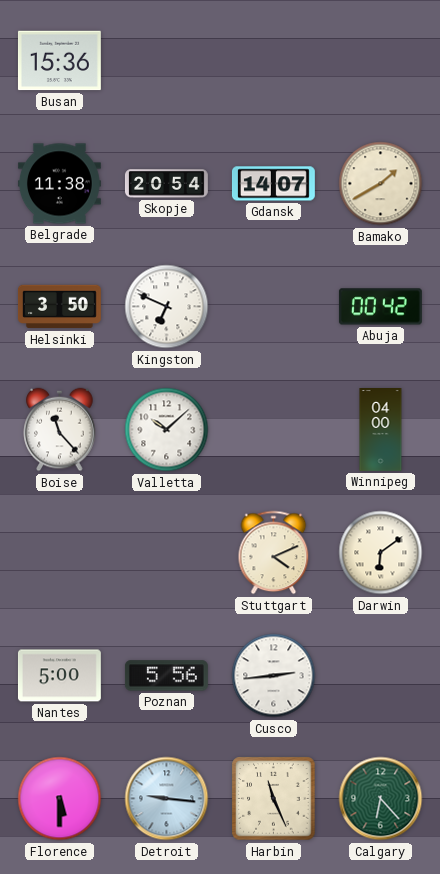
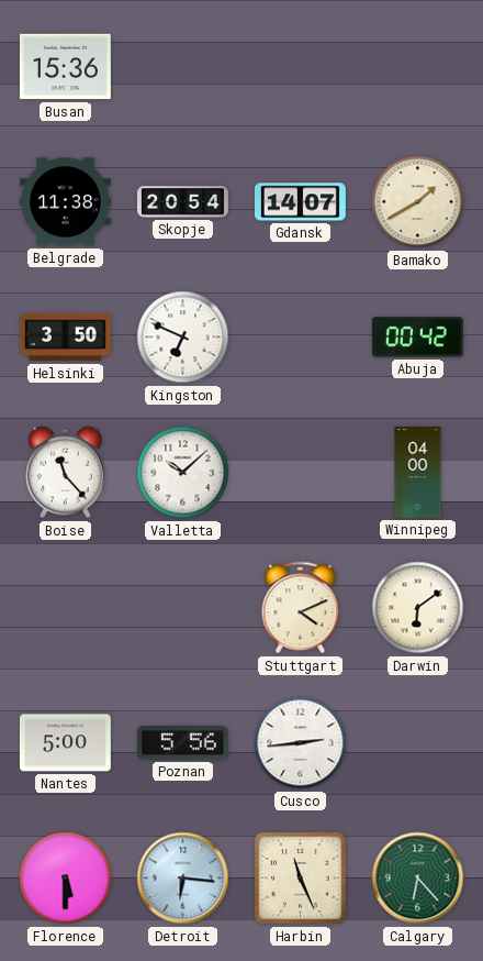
Detroit: 9:16 -> 6:16 (183, 879)
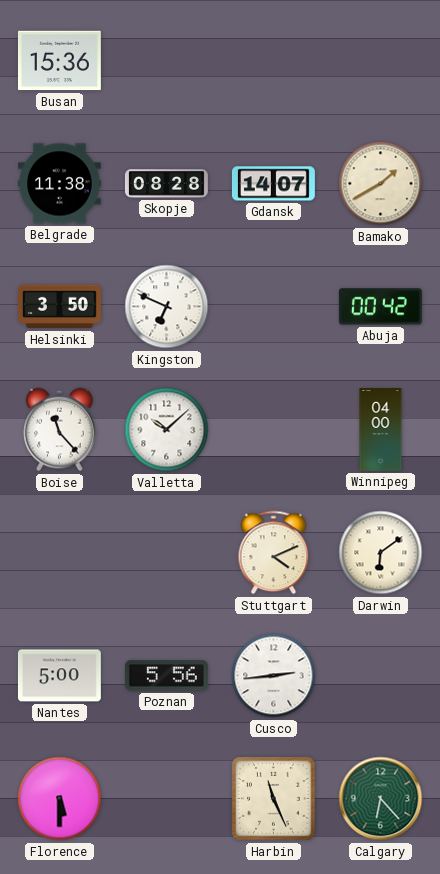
Skopje: 20:54 -> 08:28 (166, 184)
Detroit: 6:16 -> none (183, 879)
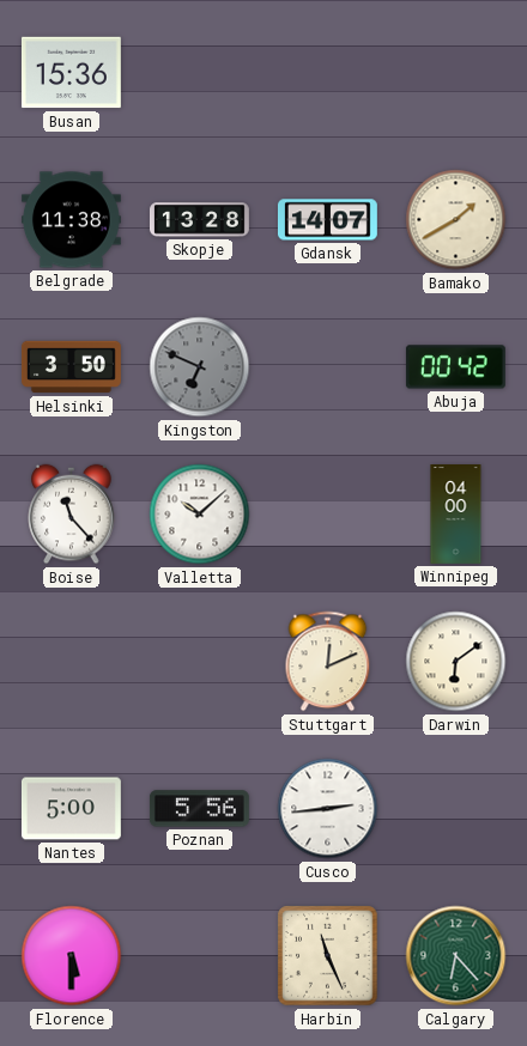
Skopje: 08:28 -> 13:28 (199, 220)
Kingston dial: white -> grey (200, 367)
Stuttgart: 4:11 -> 12:11 (328, 662)
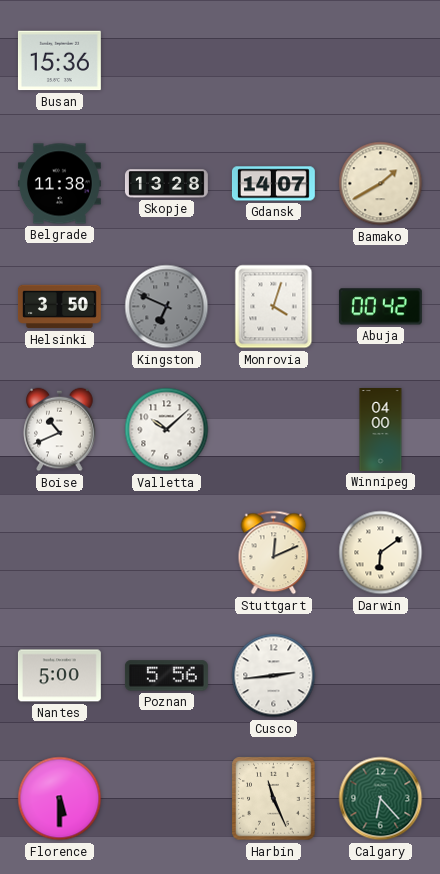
Monrovia: none -> 4:03 (274, 307)
Boise: 11:23 -> 10:41 (60, 430)
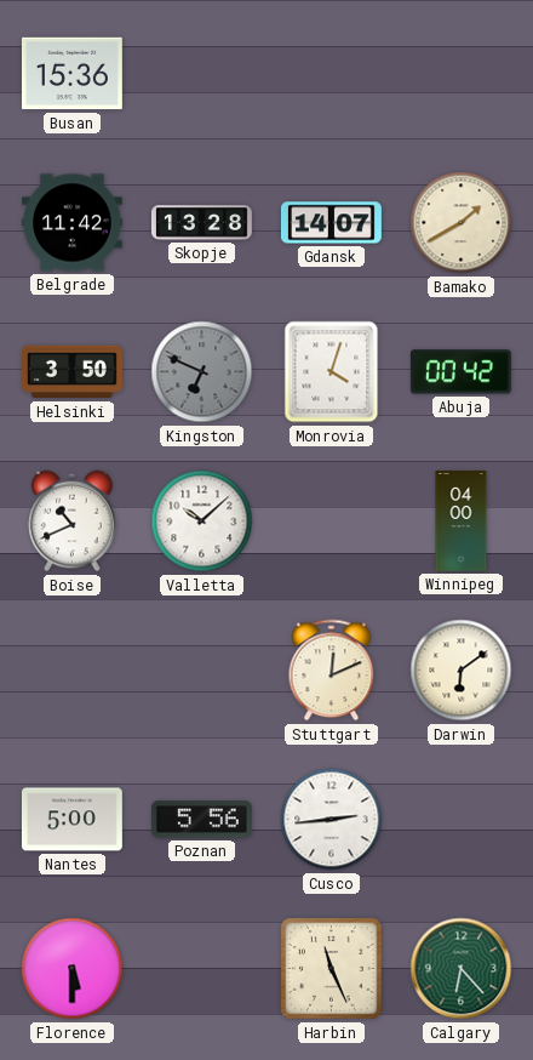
Belgrade: 11:38 -> 11:42 (71, 223)
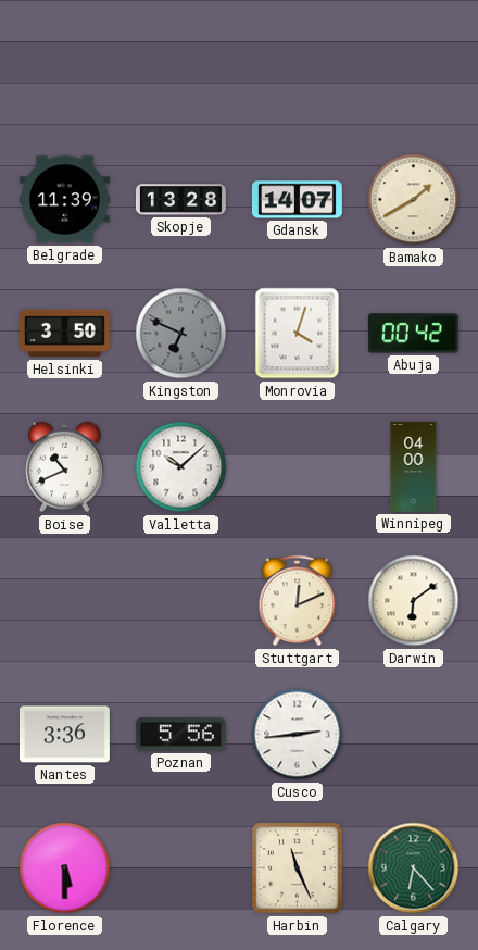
Busan: 15:36 -> none (71, 74)
Belgrade: 11:42 -> 11:39 (64, 200)
Nantes: 5:00 -> 3:36 (64, 735)
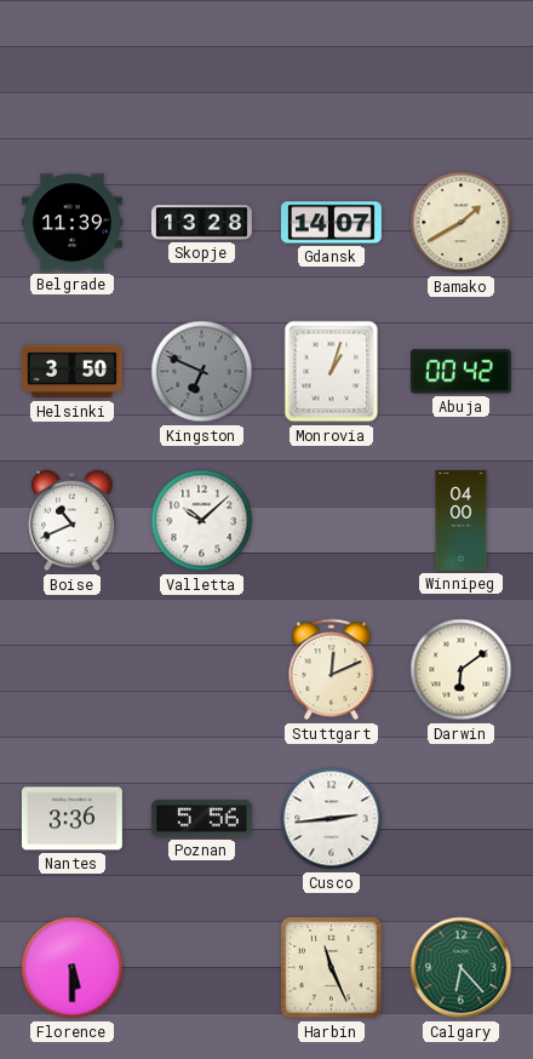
Monrovia: 4:03 -> 1:03 (332, 372)
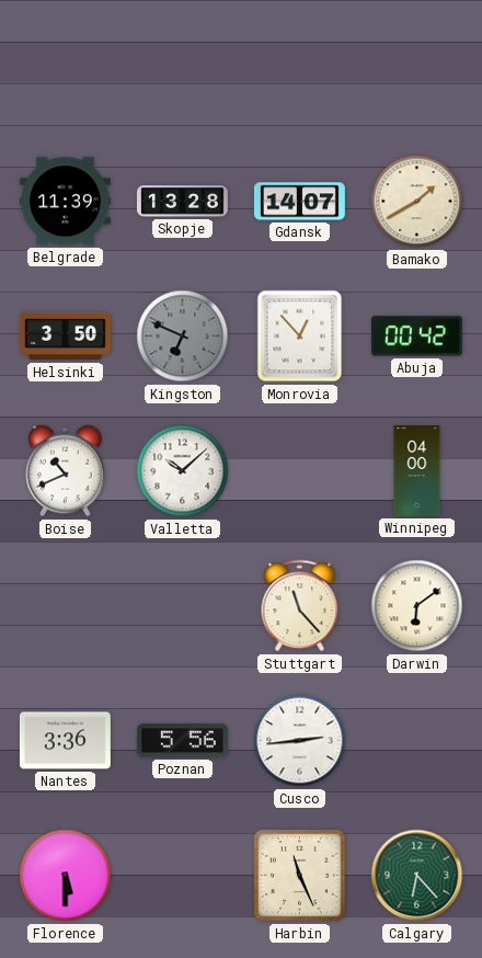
Monrovia: 1:03 -> 12:53 (300, 337)
Stuttgart: 12:11 -> 11:23 (300, 606)
